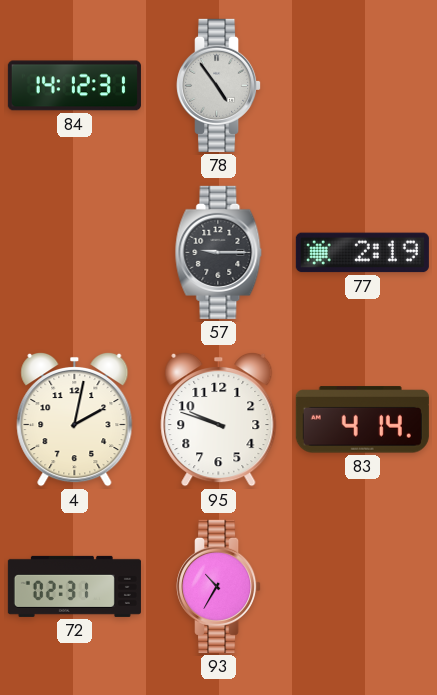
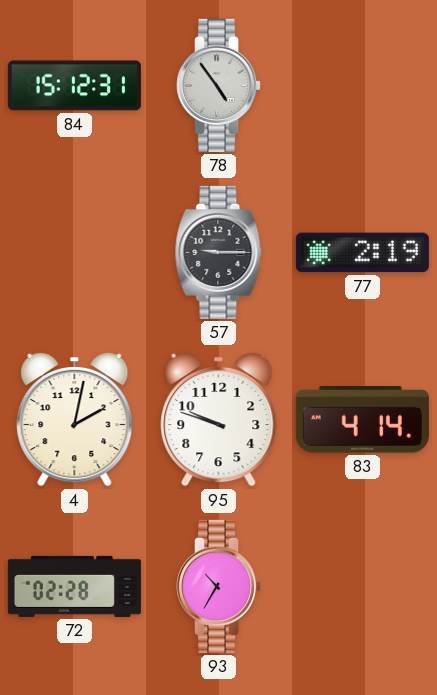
84: 14:12 -> 15:12 (74, 86)
72: 02:31 -> 02:28 (74, 586)
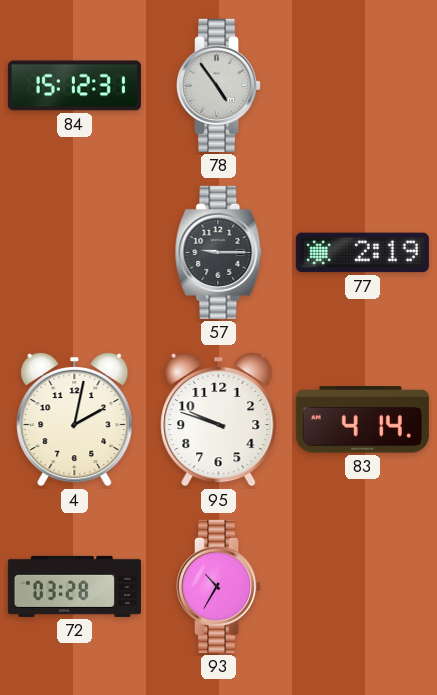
72: 02:28 -> 03:28 (74, 586)
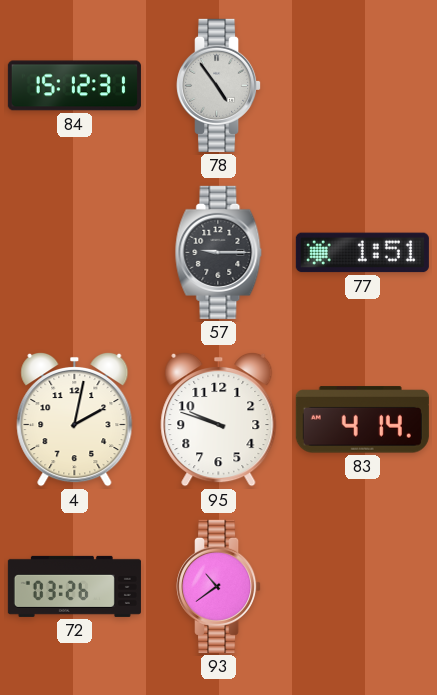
77: 2:19 -> 1:51 (362, 253)
72: 03:28 -> 03:26 (74, 586)
93: 10:35 -> 10:39 (219, 586)
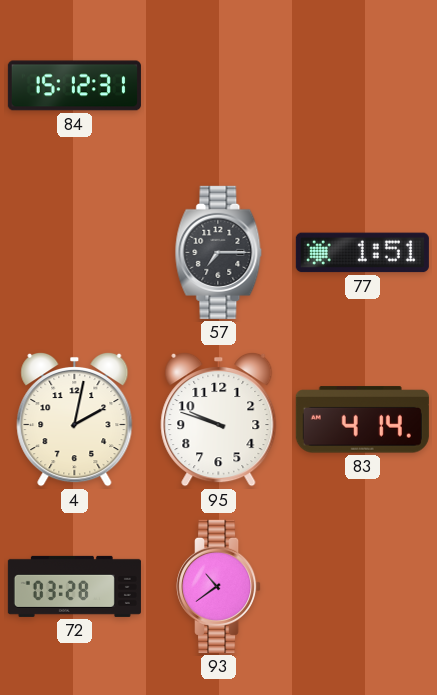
78: 4:54 -> none (219, 85)
57: 9:15 -> 7:15 (219, 252)
72: 03:26 -> 03:28 (74, 586)
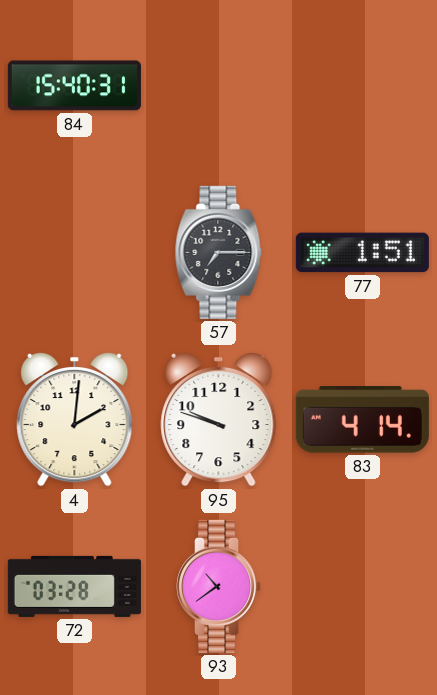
84: 15:12 -> 15:40 (74, 86)
4: 2:02 -> 2:01 (75, 419)
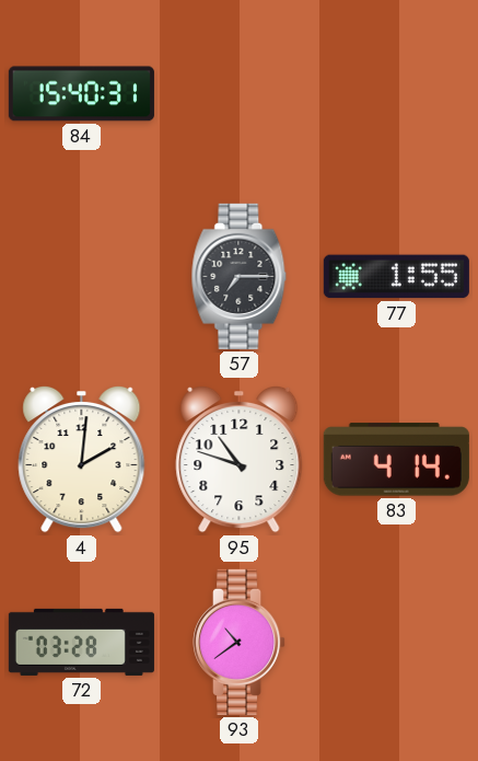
77: 1:51 -> 1:55 (396, 277)
95: 9:48 -> 10:48 (240, 459)
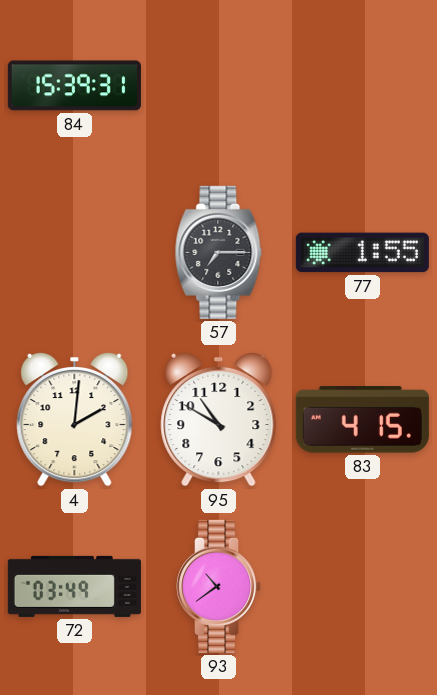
84: 15:40 -> 15:39 (74, 86)
95: 10:48 -> 10:50 (219, 419)
83: 4:14 -> 4:15 (362, 420)
72: 03:28 -> 03:49 (74, 586)
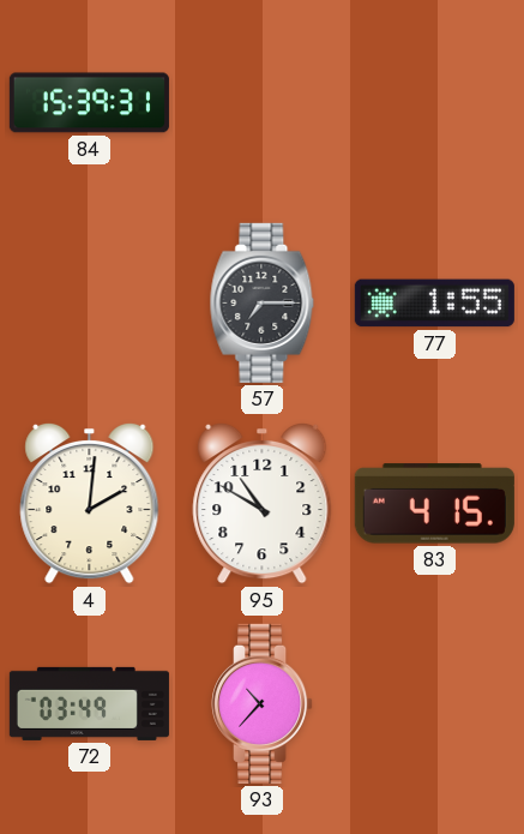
93: 10:39 -> 10:37 (263, 703)
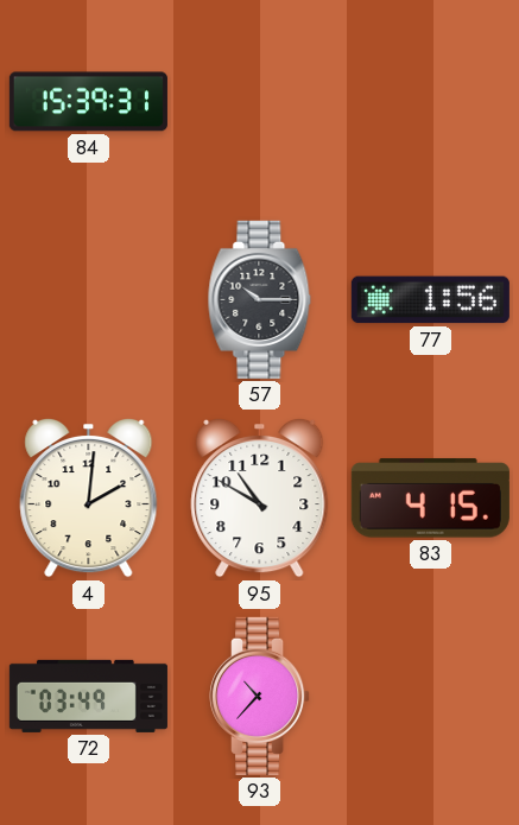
57: 7:15 -> 10:15 (260, 299)
77: 1:55 -> 1:56 (430, 300)
